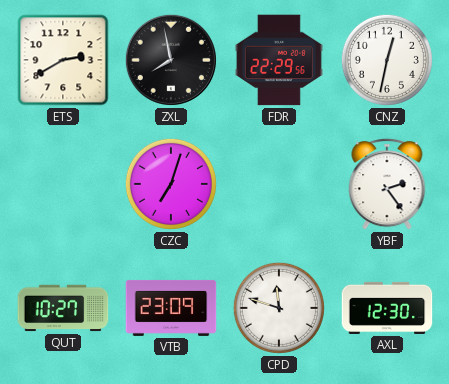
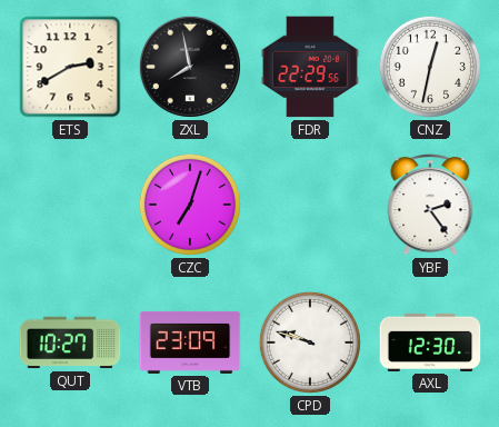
CPD: 11:48 -> 9:48 (310, 342)
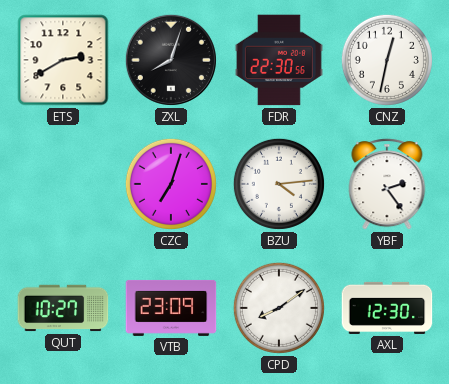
ZXL: 7:58 -> 8:03 (171, 60)
FDR: 22:29 -> 22:30 (279, 60)
BZU: none -> 4:14 (279, 184)
CPD: 9:48 -> 8:09 (279, 308)
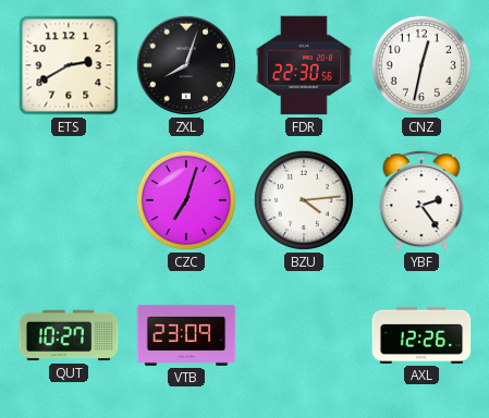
CPD: 8:09 -> none (279, 308)
AXL: 12:30 -> 12:26 (421, 335)
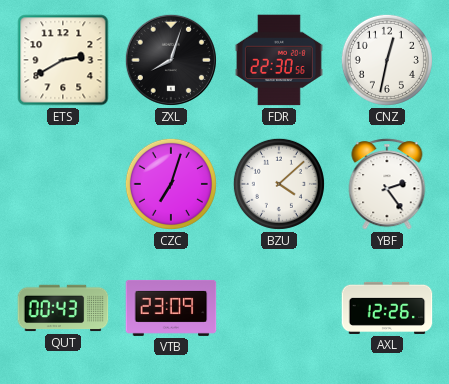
BZU: 4:14 -> 4:08 (279, 184)
QUT: 10:27 -> 00:43 (63, 308)
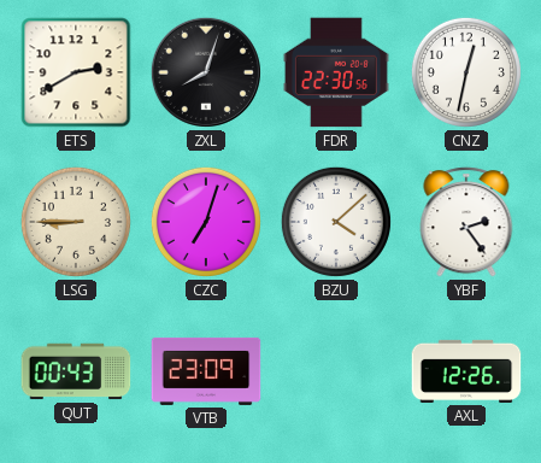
LSG: none -> 8:45 (76, 222)
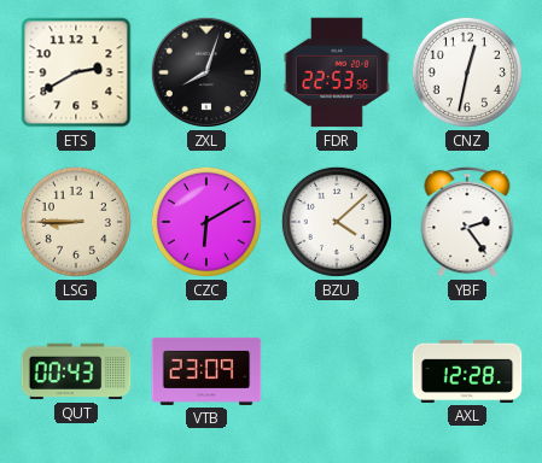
FDR: 22:30 -> 22:53 (337, 72)
CZC: 7:03 -> 6:10 (206, 222)
AXL: 12:26 -> 12:28 (467, 371)
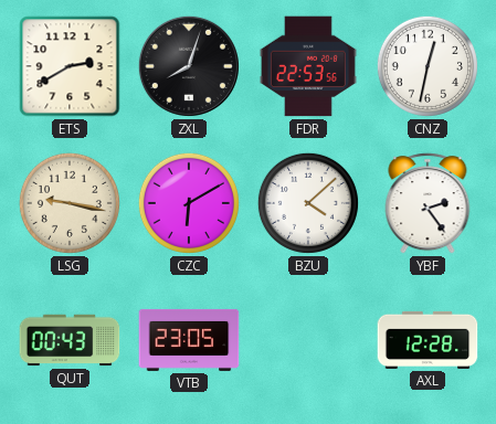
LSG: 8:45 -> 9:17 (70, 203)
VTB: 23:09 -> 23:05 (189, 340)
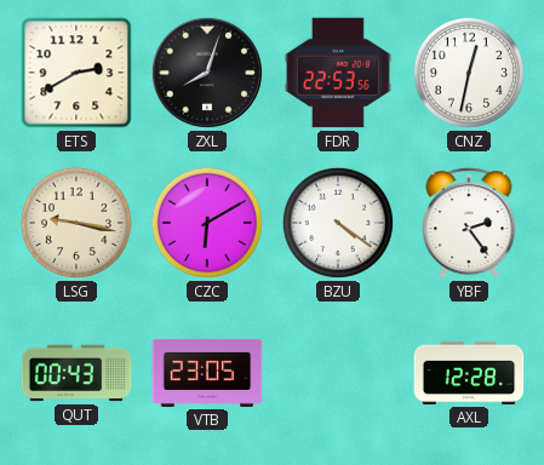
BZU: 4:08 -> 4:21 (338, 223)
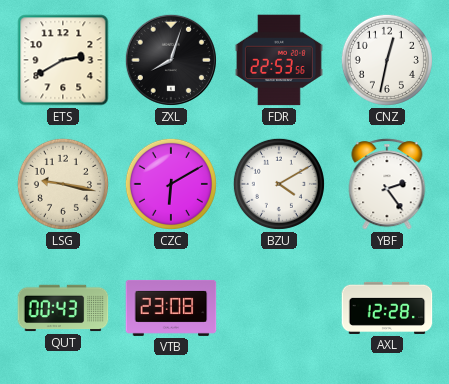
BZU: 4:21 -> 4:10 (279, 184)
VTB: 23:05 -> 23:08 (171, 308)
